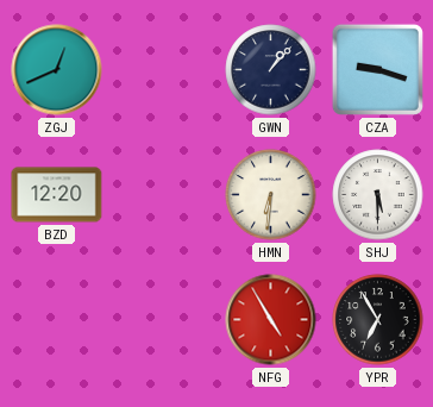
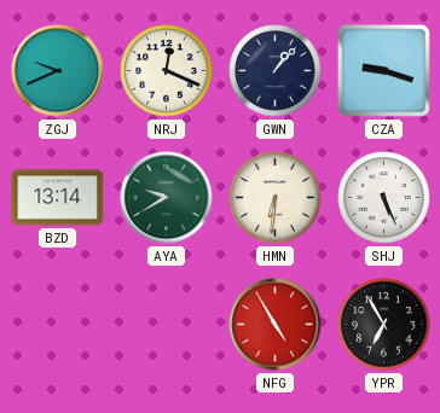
ZGJ: 12:41 -> 9:41 (58, 71)
NRJ: none -> 12:19 (167, 71)
BZD: 12:20 -> 13:14 (58, 198)
AYA: none -> 9:40 (167, 198)
SHJ: 5:30 -> 5:26 (384, 198)
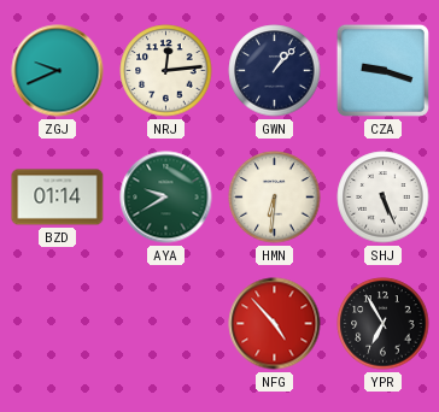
NRJ: 12:19 -> 12:14 (166, 71)
BZD: 13:14 -> 01:14 (58, 198)
NFG: 4:55 -> 4:53 (275, 324)
